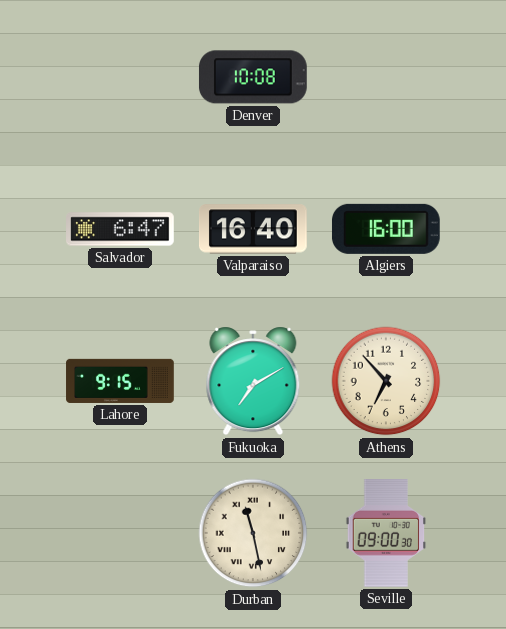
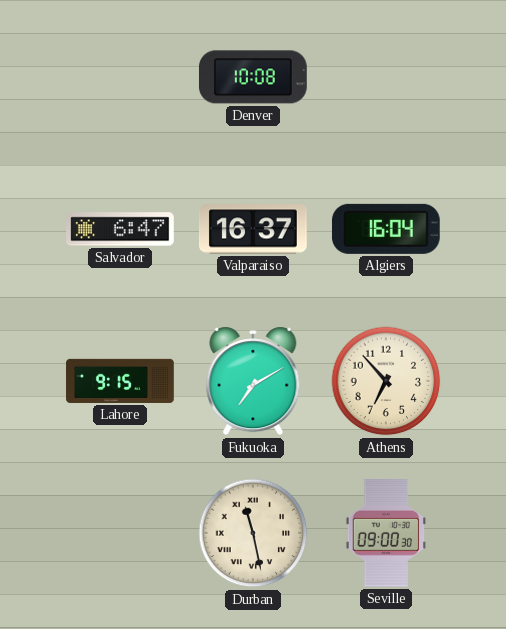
Valparaiso: 16:40 -> 16:37 (254, 229)
Algiers: 16:00 -> 16:04 (386, 229)
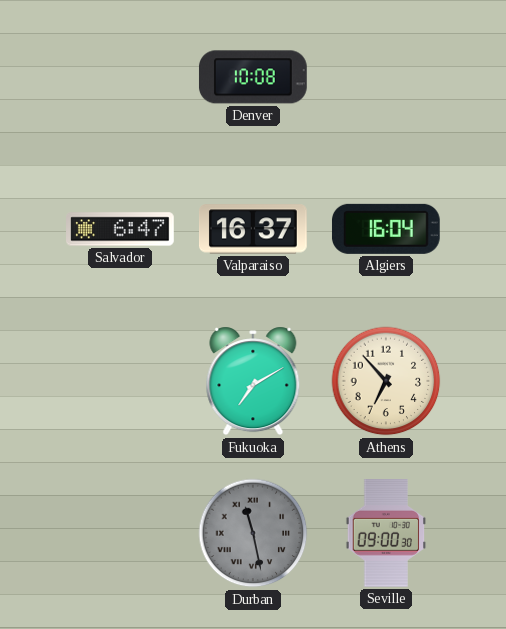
Lahore: 9:15 -> none (120, 381)
Durban dial: cream -> grey (253, 533)
